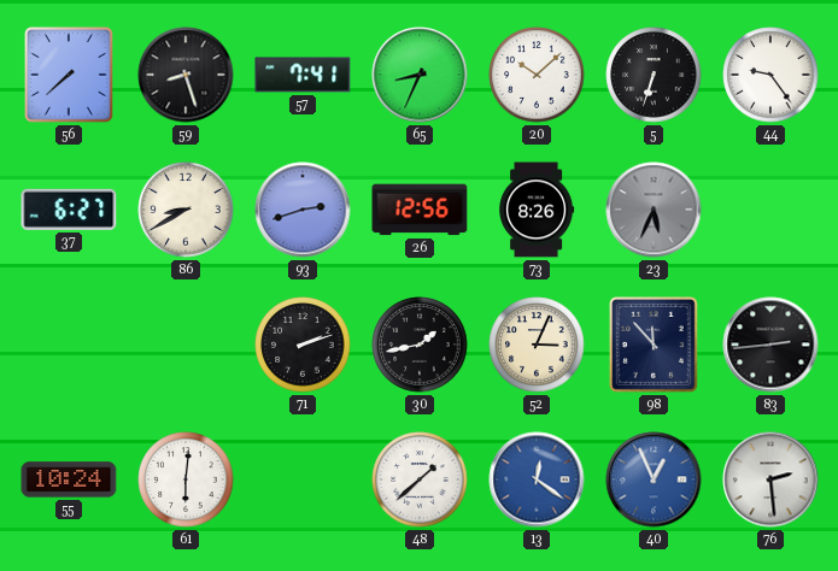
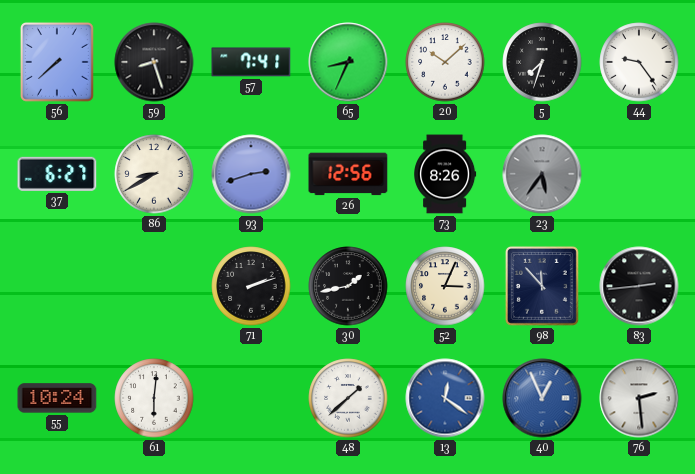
5: 6:33 -> 7:33 (542, 62)
23: 5:34 -> 5:36 (542, 174)
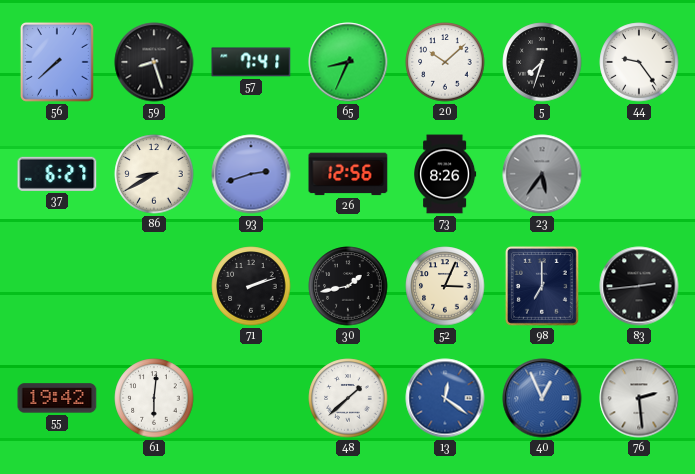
98: 11:53 -> 7:00 (542, 286)
55: 10:24 -> 19:42 (57, 398)
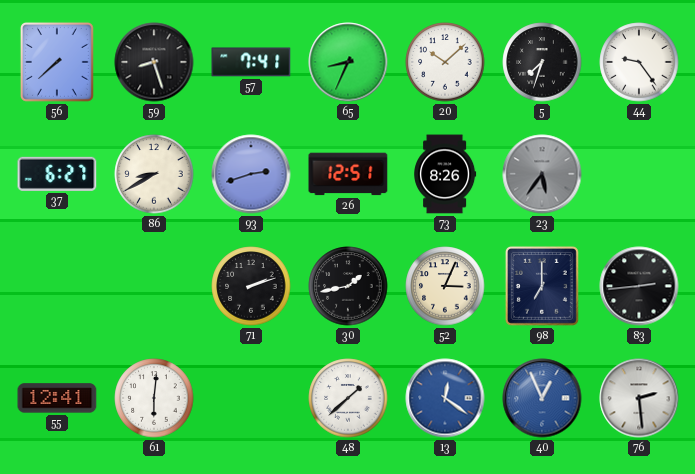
26: 12:56 -> 12:51 (348, 174)
55: 19:42 -> 12:41 (57, 398)
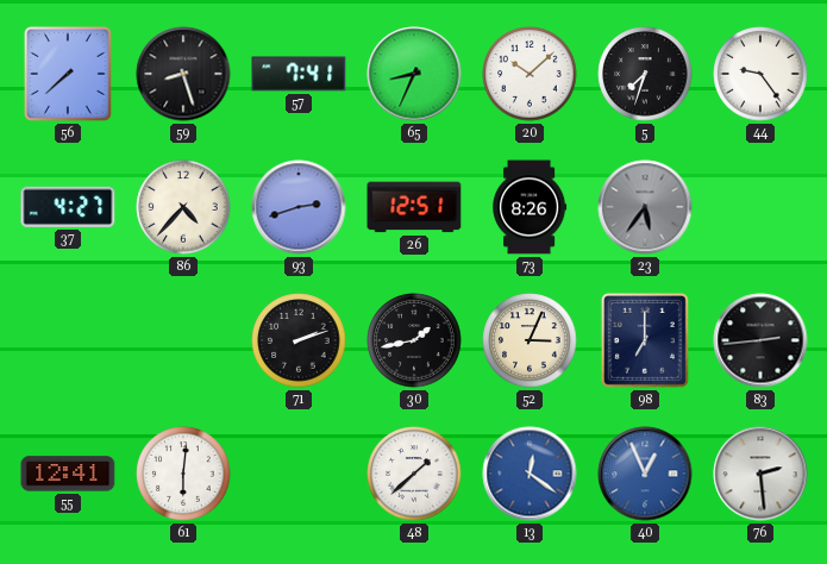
37: 6:27 -> 4:27 (68, 207)
86: 8:40 -> 4:37 (183, 207)
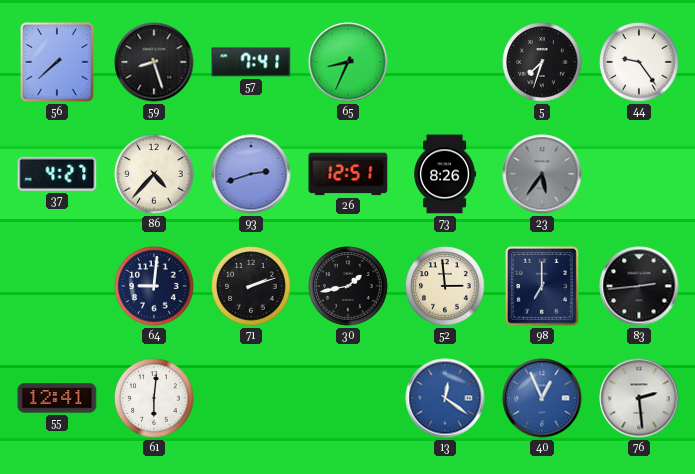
20: 10:08 -> none (530, 74)
64: none -> 9:01 (154, 286)
52: 3:04 -> 2:59 (445, 286)
48: 1:38 -> none (414, 474)
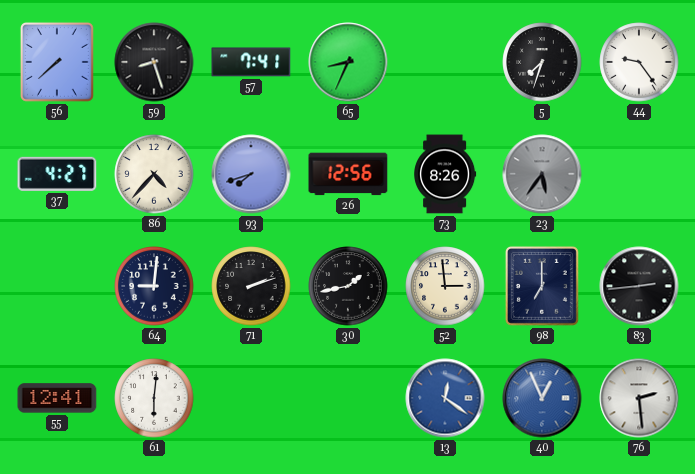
93: 2:42 -> 7:42 (251, 174)
26: 12:51 -> 12:56 (348, 174)
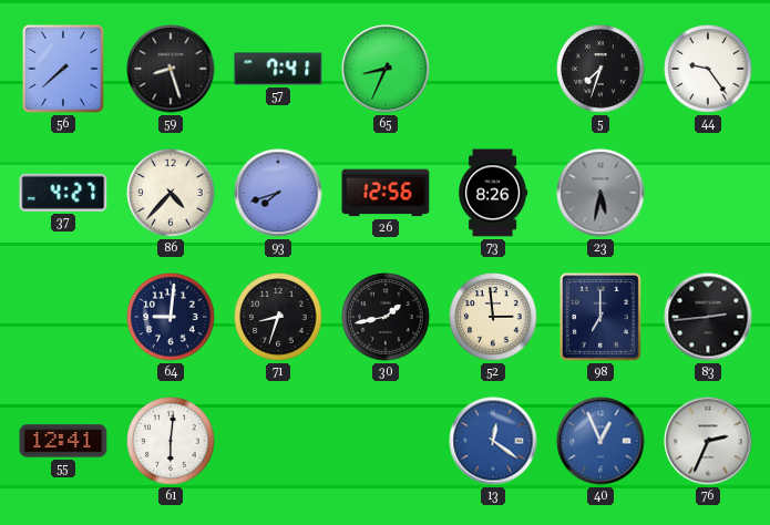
23: 5:36 -> 5:32 (600, 193)
71: 2:12 -> 8:33 (278, 317)
76: 2:29 -> 2:34 (708, 441)
